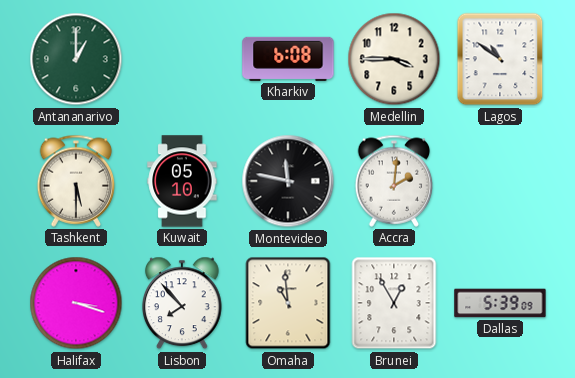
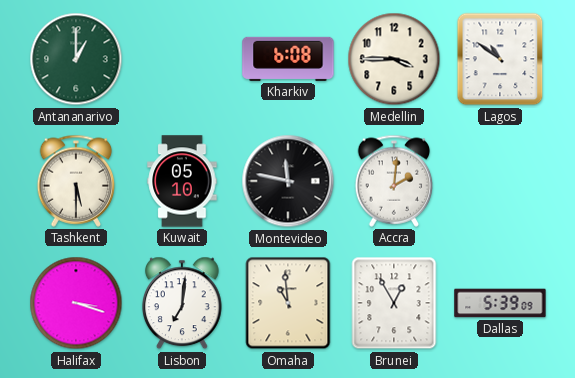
Lisbon: 7:53 -> 7:01 (182, 303)
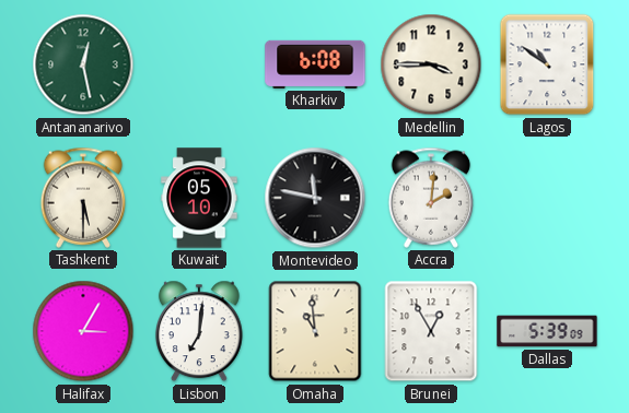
Antananarivo: 1:00 -> 12:28 (83, 64)
Halifax: 3:18 -> 3:05 (83, 331)
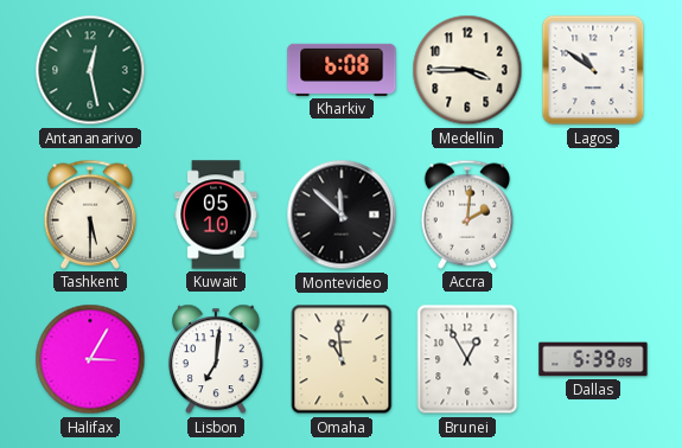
Montevideo: 11:47 -> 11:52 (342, 215)
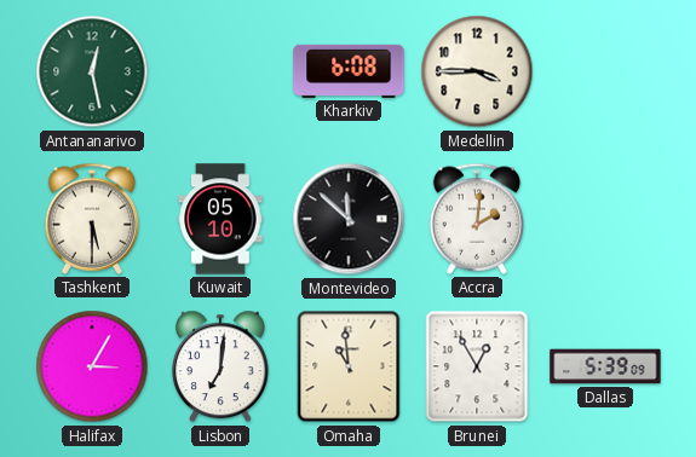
Lagos: 10:51 -> none (593, 70)
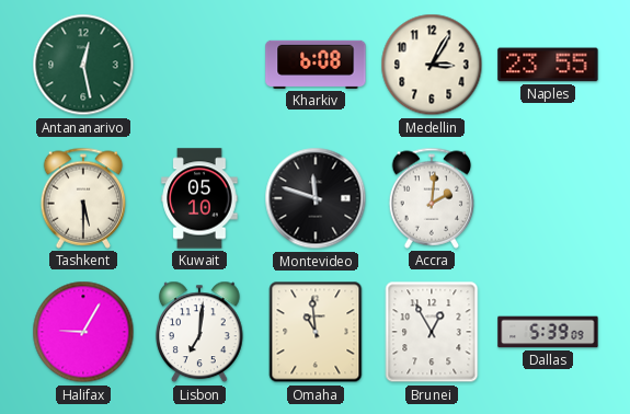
Medellin: 3:45 -> 3:05 (432, 65)
Naples: none -> 23:55 (548, 65)
Montevideo: 11:52 -> 11:48 (316, 198)
Halifax: 3:05 -> 9:05 (83, 332)
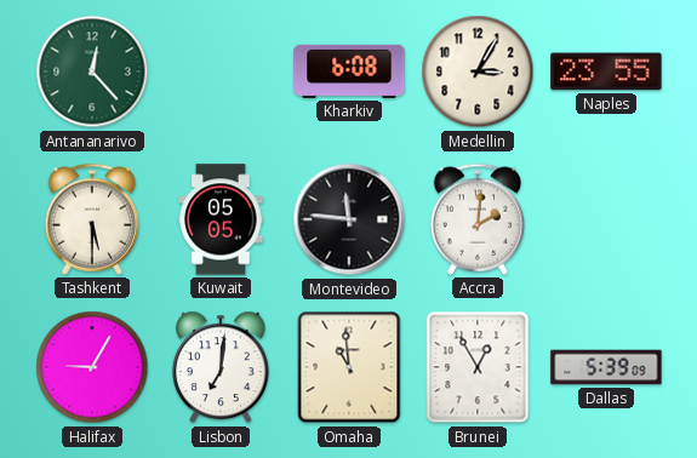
Antananarivo: 12:28 -> 12:23 (92, 71)
Kuwait: 05:10 -> 05:05 (221, 219)
Montevideo: 11:48 -> 11:46 (349, 219)
